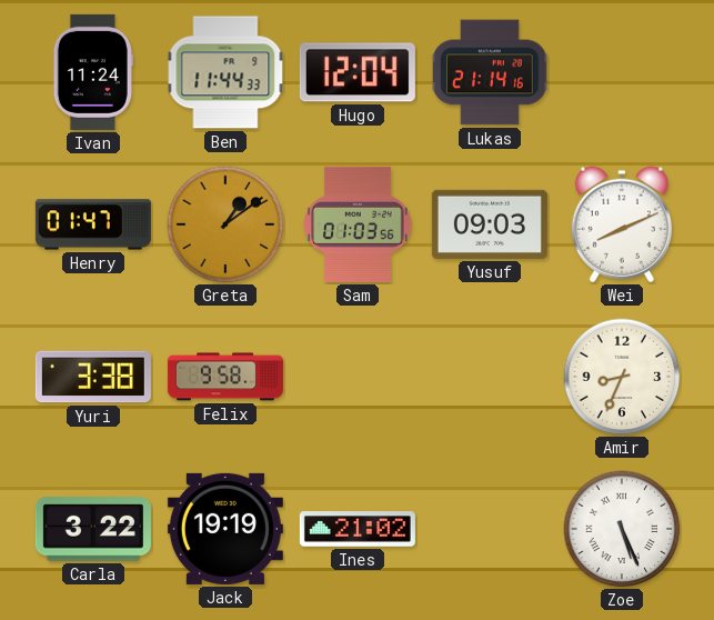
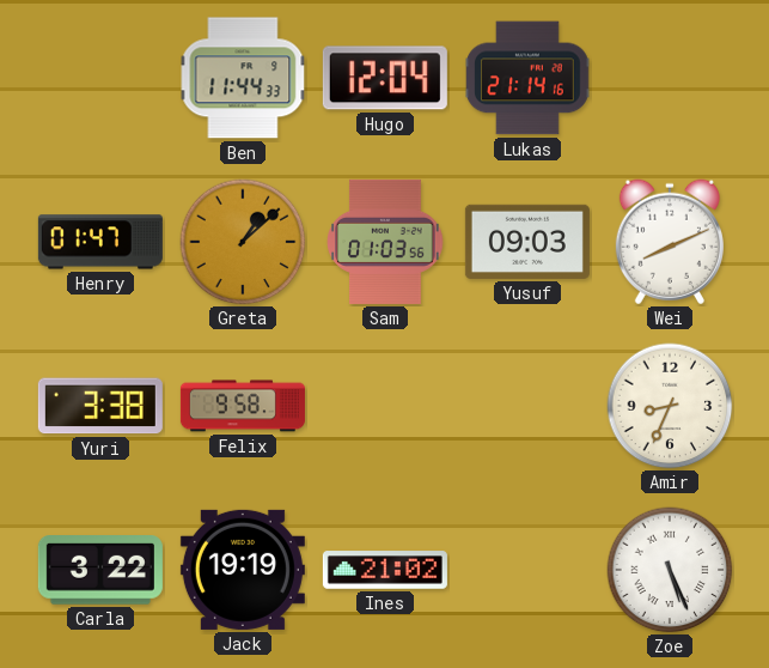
Ivan: 11:24 -> none (93, 72)
Greta: 1:09 -> 1:08 (243, 242)
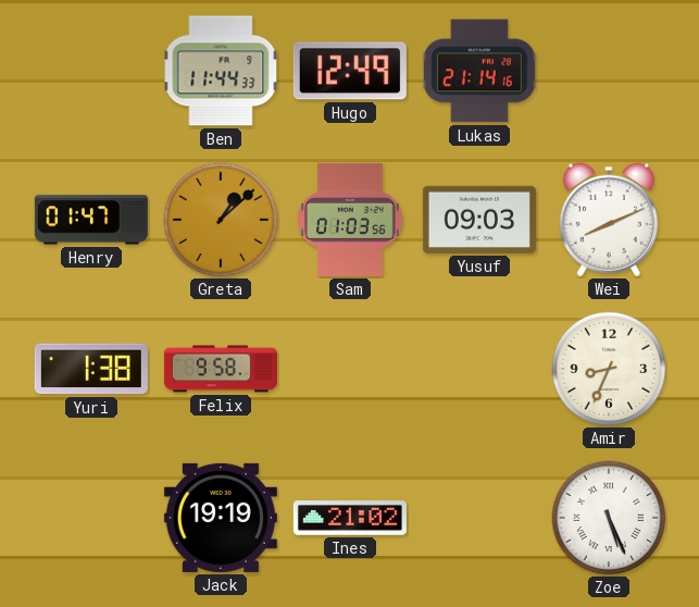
Hugo: 12:04 -> 12:49 (350, 71)
Yuri: 3:38 -> 1:38 (91, 369)
Carla: 3:22 -> none (100, 571)
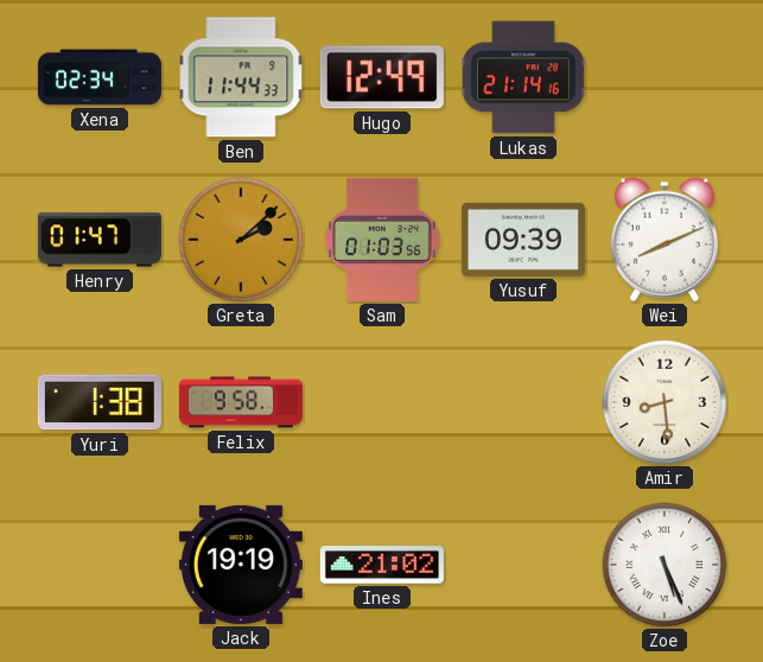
Xena: none -> 02:34 (100, 77)
Greta: 1:08 -> 2:08 (241, 240)
Yusuf: 09:03 -> 09:39 (523, 240)
Amir: 8:34 -> 8:29 (665, 402)
